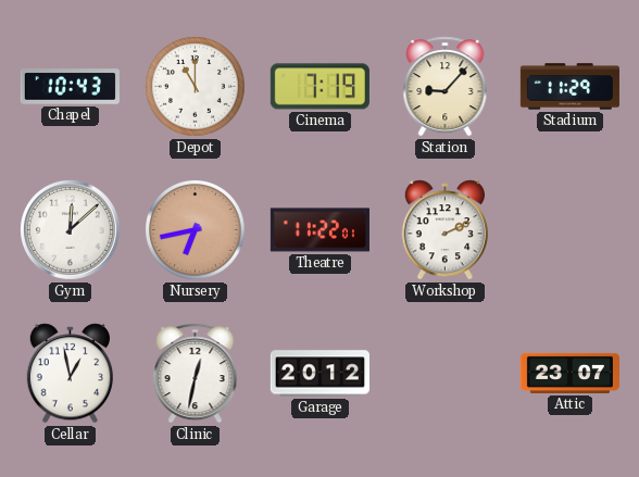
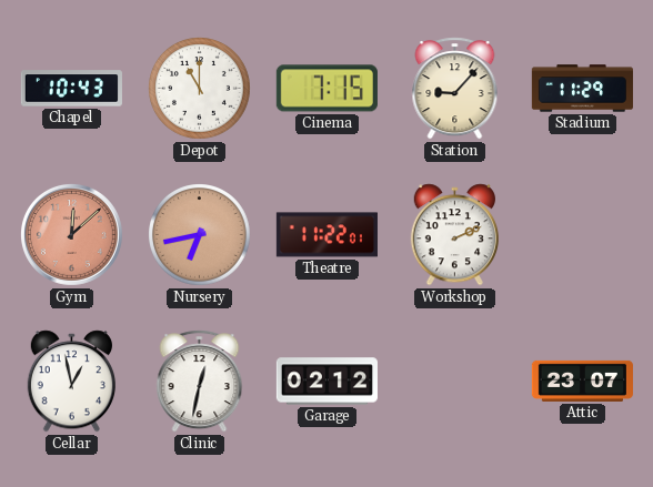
Cinema: 7:19 -> 7:15 (326, 89)
Gym dial: white -> salmon (71, 234)
Garage: 20:12 -> 02:12 (326, 382)
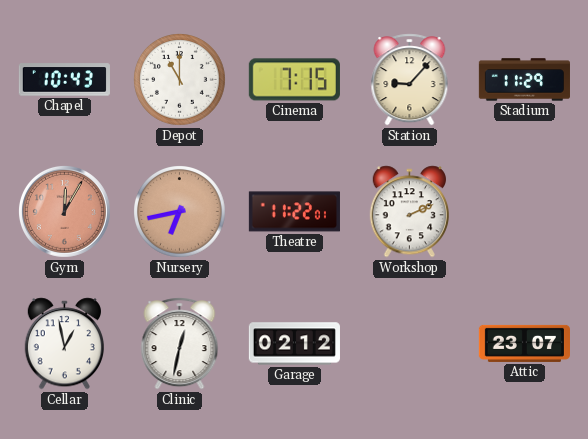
Gym: 12:08 -> 12:05 (64, 211)
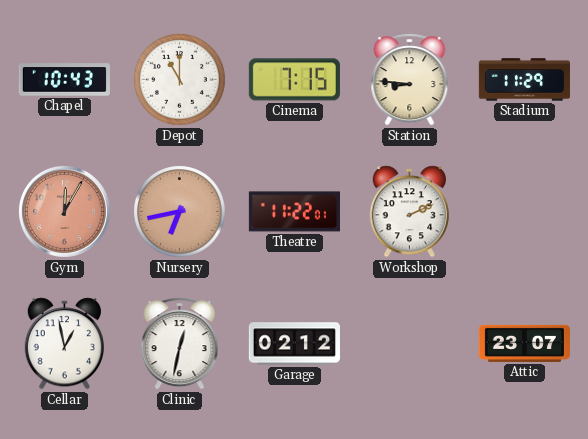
Station: 9:07 -> 8:46 (410, 80)
